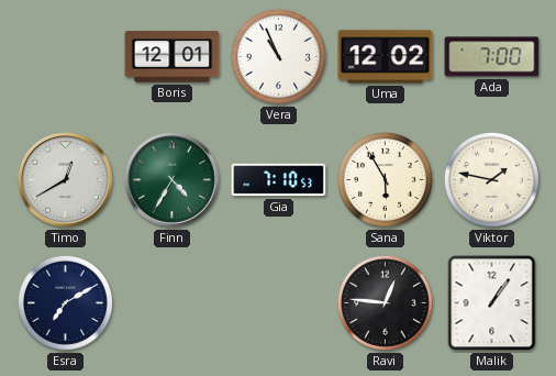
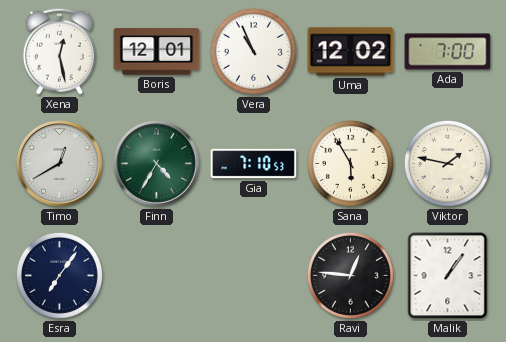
Xena: none -> 12:28 (59, 51)
Esra: 7:10 -> 7:06 (59, 275)
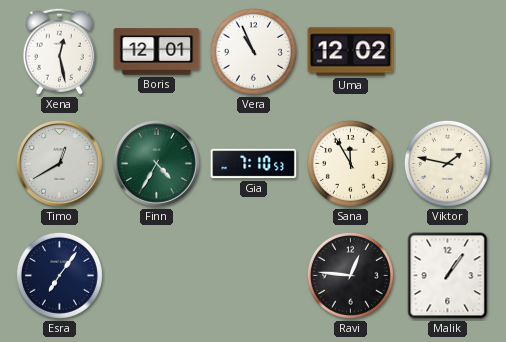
Ada: 7:00 -> none (448, 52)
Sana: 5:55 -> 11:55 (350, 163)
